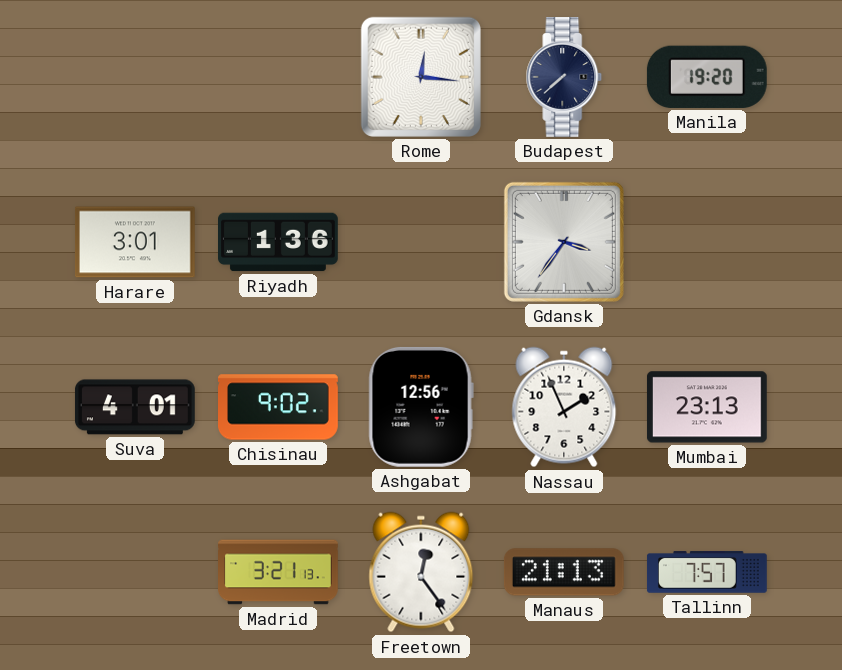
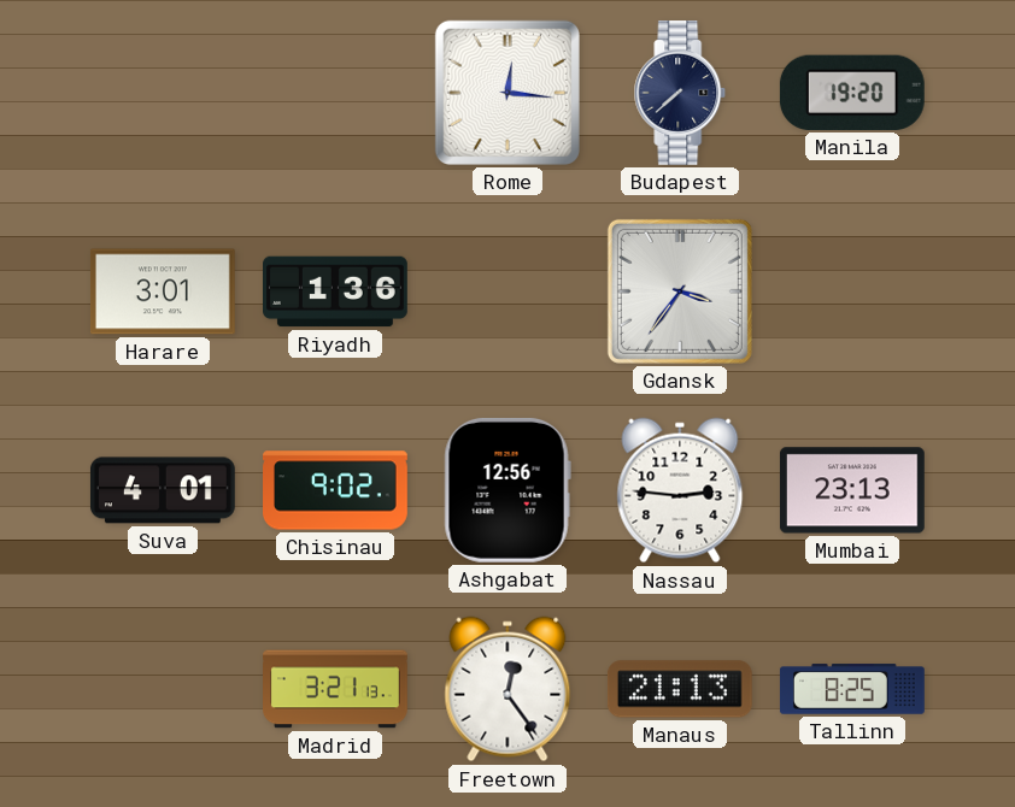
Nassau: 1:56 -> 2:46 (680, 490)
Tallinn: 7:57 -> 8:25 (852, 689)
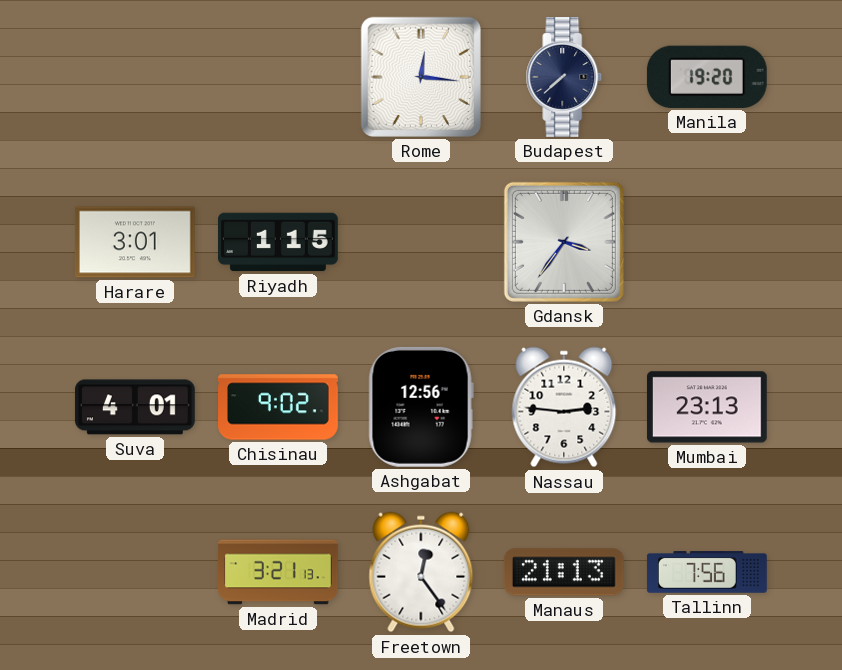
Riyadh: 1:36 -> 1:15 (279, 242)
Tallinn: 8:25 -> 7:56 (707, 572)
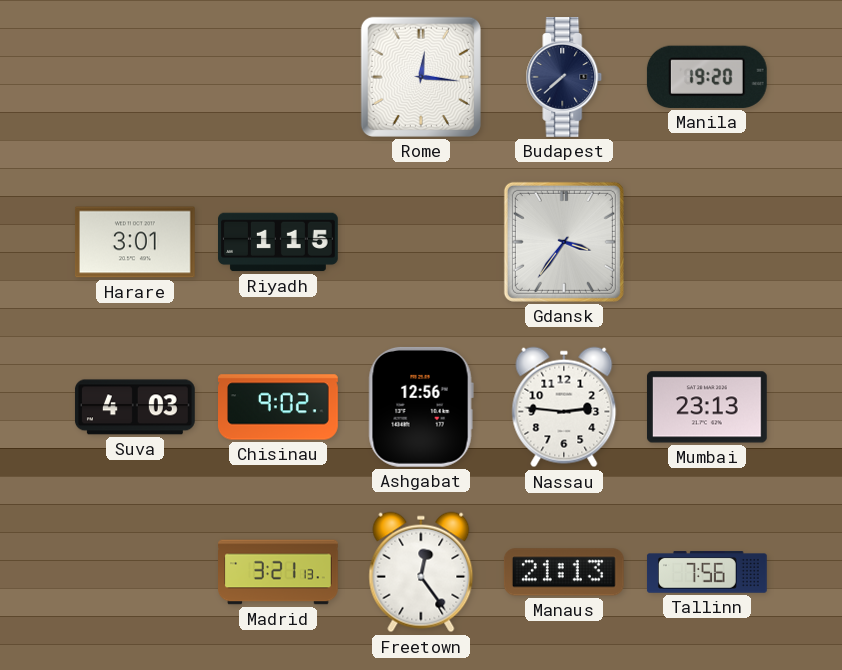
Suva: 4:01 -> 4:03 (135, 407)
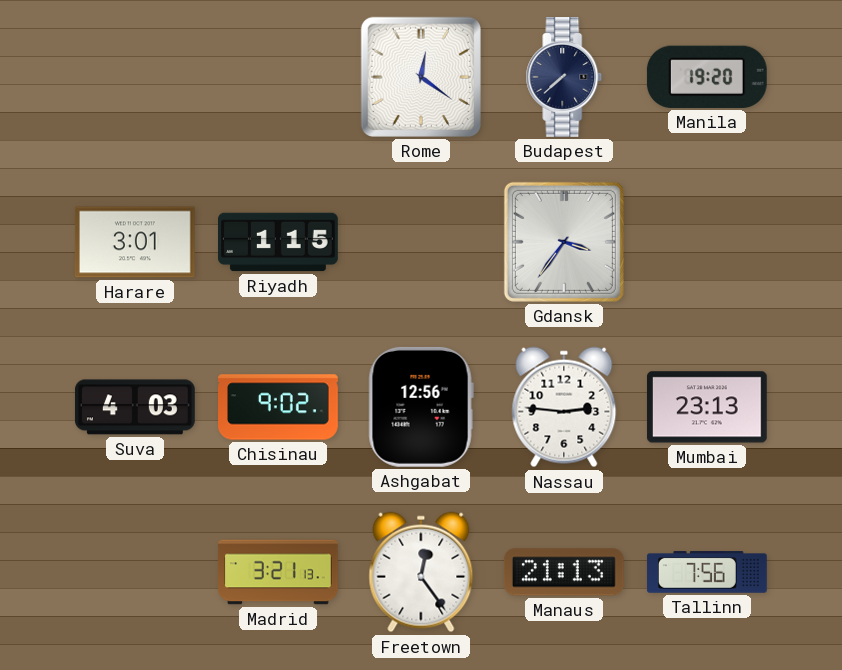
Rome: 12:16 -> 12:21 (421, 77)
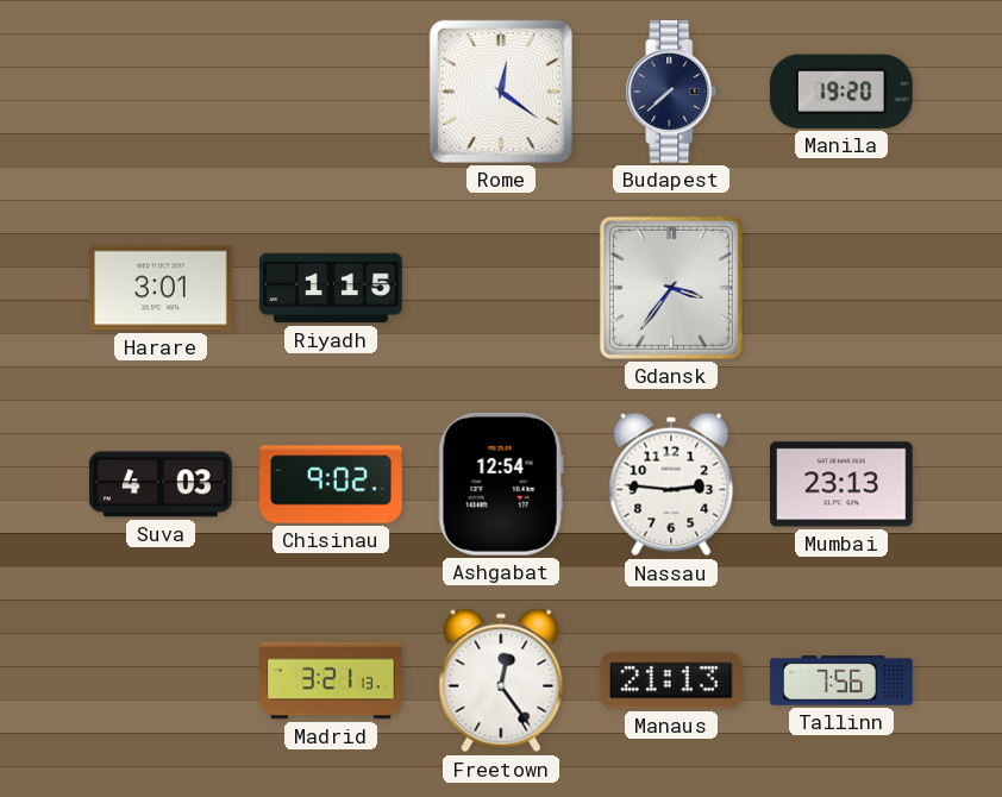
Ashgabat: 12:56 -> 12:54 (501, 484)
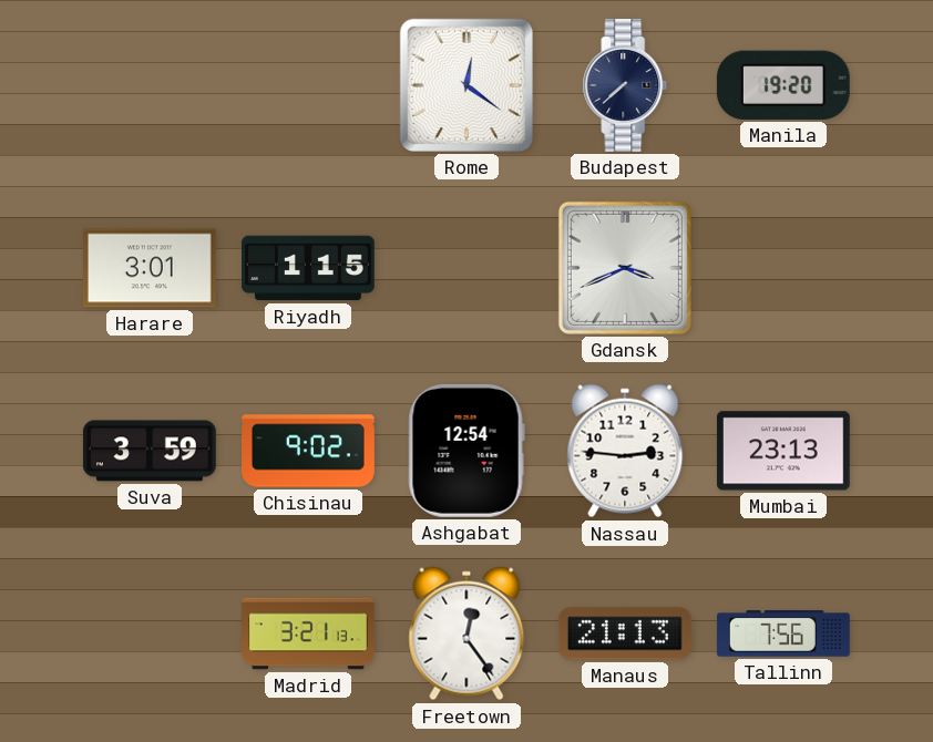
Gdansk: 3:36 -> 3:41 (625, 268)
Suva: 4:03 -> 3:59 (150, 451)
